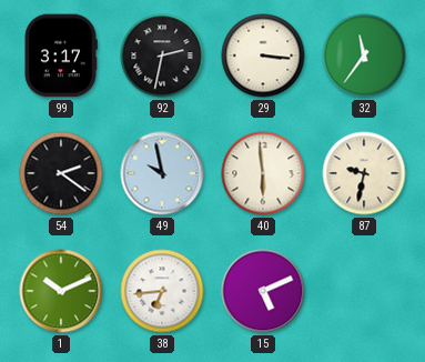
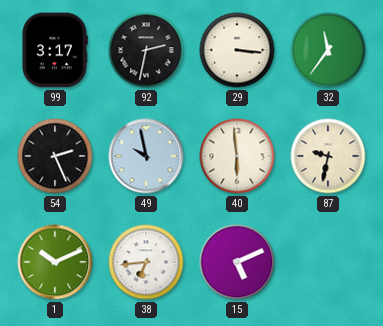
54: 2:21 -> 2:26 (55, 156)
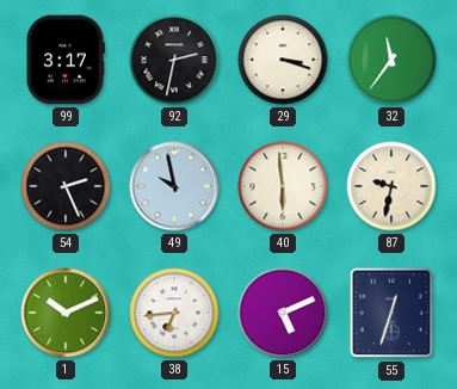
29: 3:16 -> 3:18 (283, 60)
55: none -> 12:33 (391, 313)
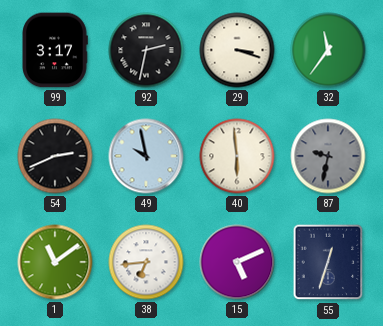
54: 2:26 -> 2:41 (55, 156)
87 dial: cream -> grey (328, 156)
1: 10:11 -> 11:09 (55, 262)
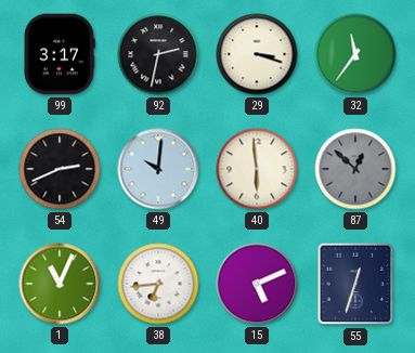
49: 9:58 -> 10:01 (158, 169)
87: 9:32 -> 12:52 (355, 169)
1: 11:09 -> 11:04 (60, 284)
